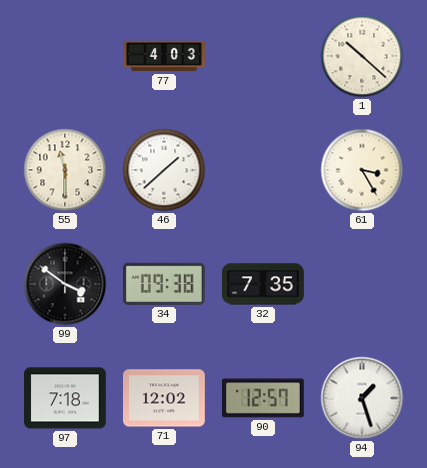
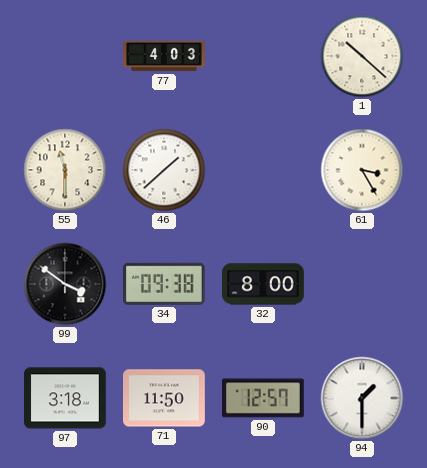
32: 7:35 -> 8:00 (264, 284)
97: 7:18 -> 3:18 (66, 398)
71: 12:02 -> 11:50 (165, 398)
94: 1:27 -> 1:30 (362, 398)
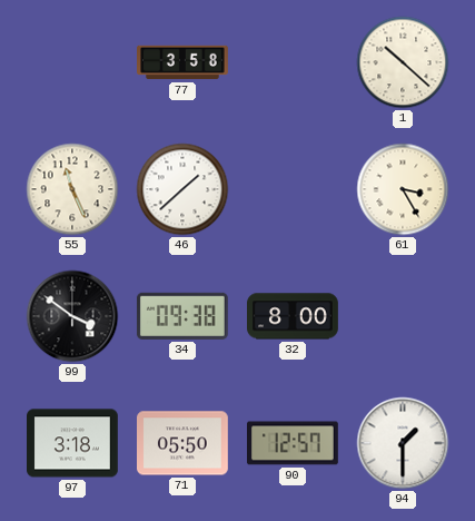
77: 4:03 -> 3:58 (184, 62)
55: 11:30 -> 11:26 (72, 189)
71: 11:50 -> 05:50 (184, 443)
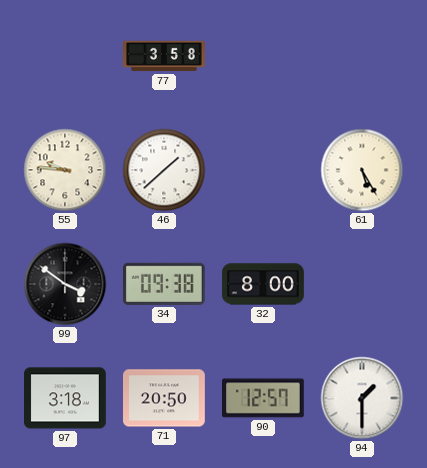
1: 10:22 -> none (403, 62)
55: 11:26 -> 9:46 (65, 170)
61: 3:25 -> 5:25 (362, 170)
71: 05:50 -> 20:50 (165, 398)
